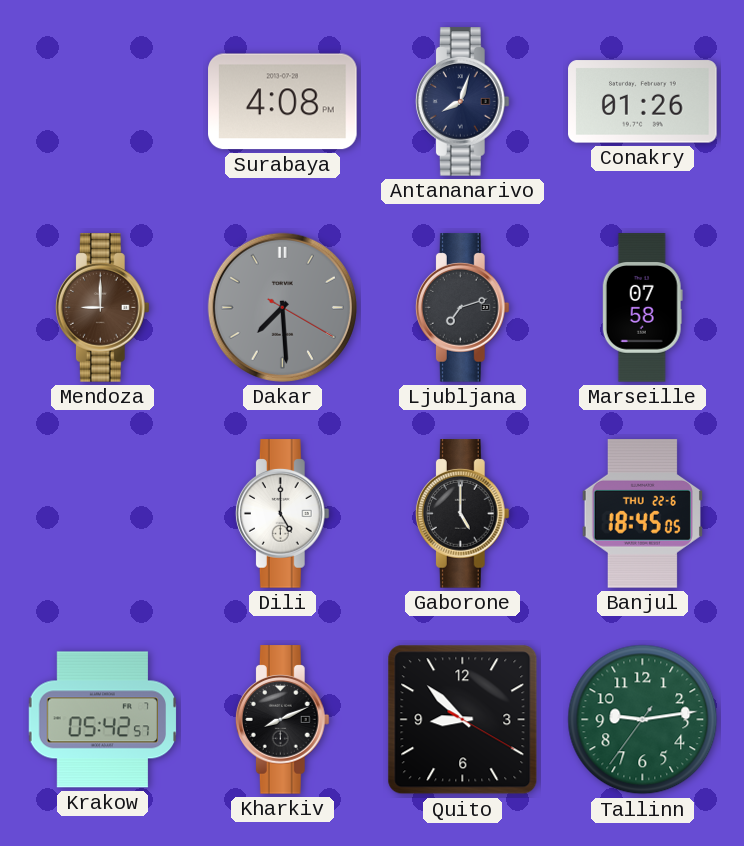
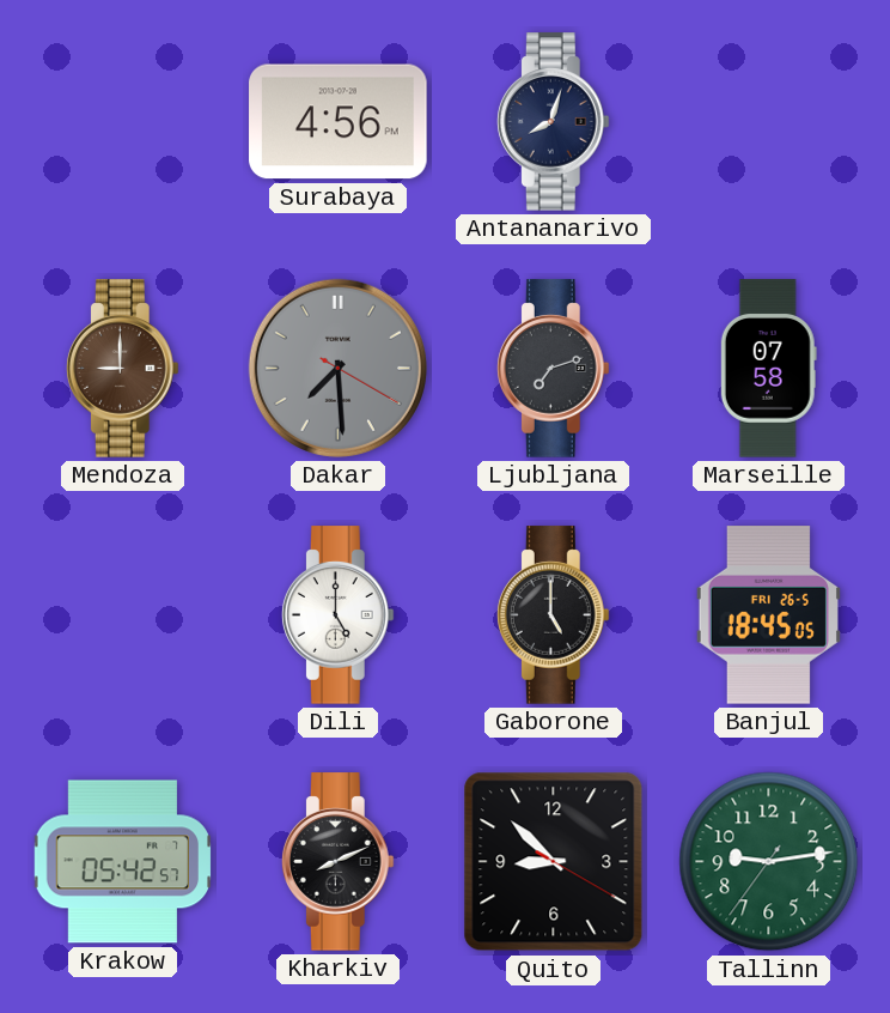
Surabaya: 4:08 -> 4:56 (339, 122)
Conakry: 01:26 -> none (643, 102)
Banjul date: THU 22-6 -> FRI 26-5 (768, 615)
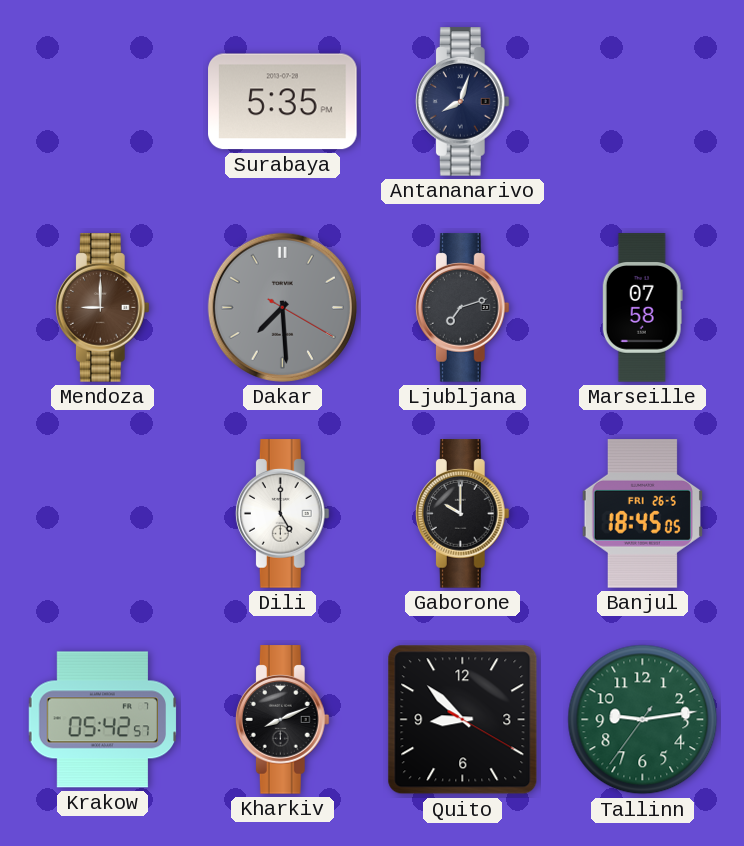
Surabaya: 4:56 -> 5:35 (283, 102)
Gaborone: 5:00 -> 10:00 (462, 514)
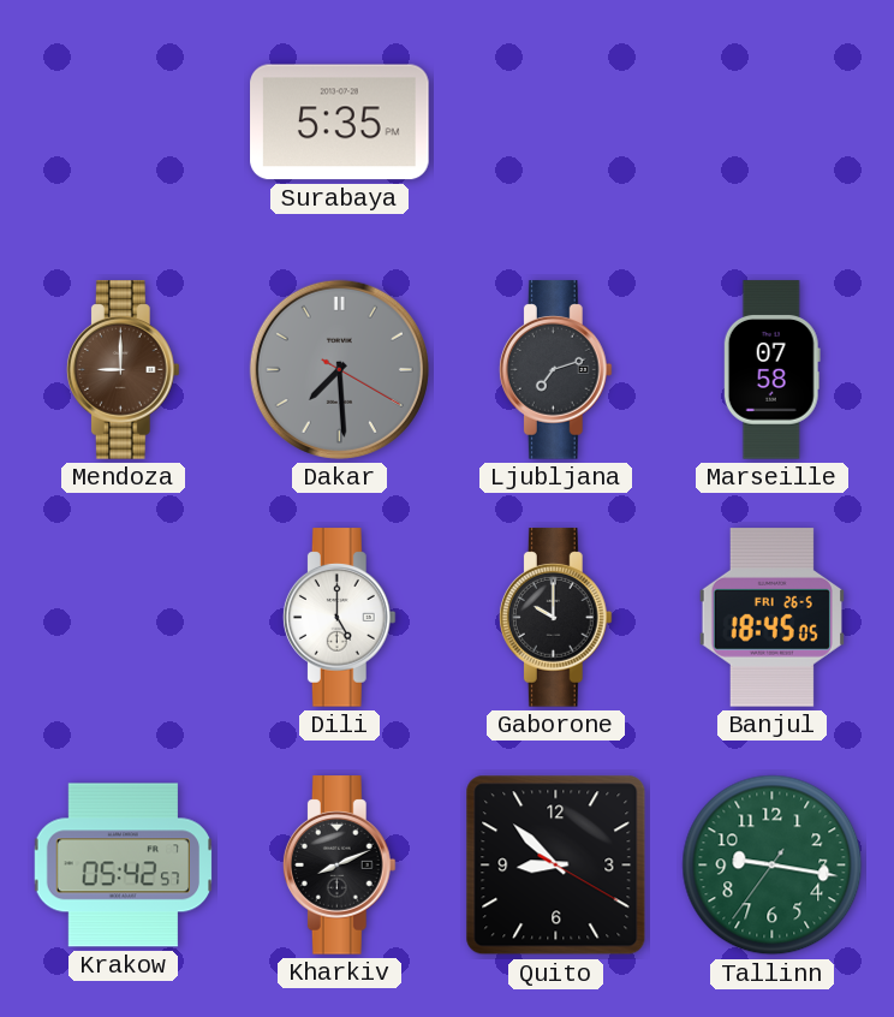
Antananarivo: 8:03 -> none (462, 102)
Tallinn: 9:13 -> 9:16 (773, 866)
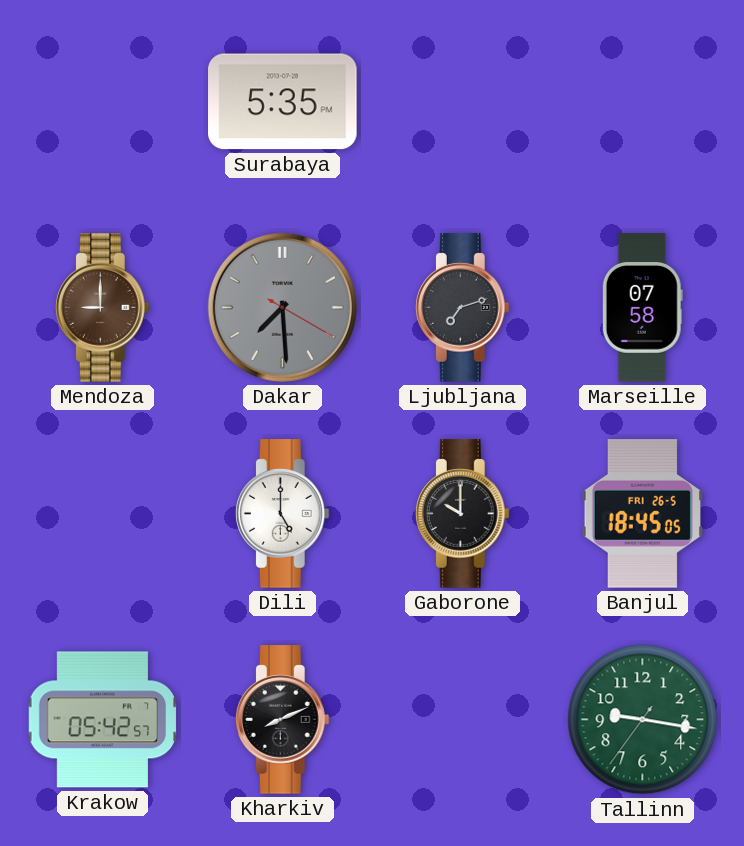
Quito: 8:52 -> none (556, 866)
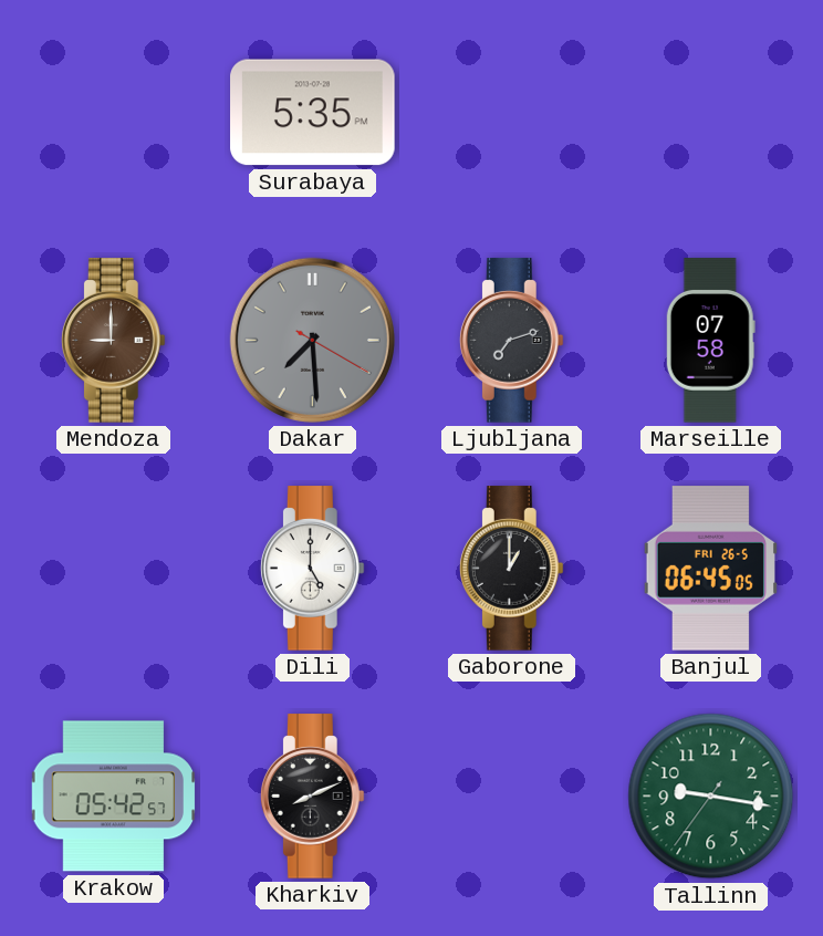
Gaborone: 10:00 -> 1:00 (511, 569)
Banjul: 18:45 -> 06:45 (710, 569)
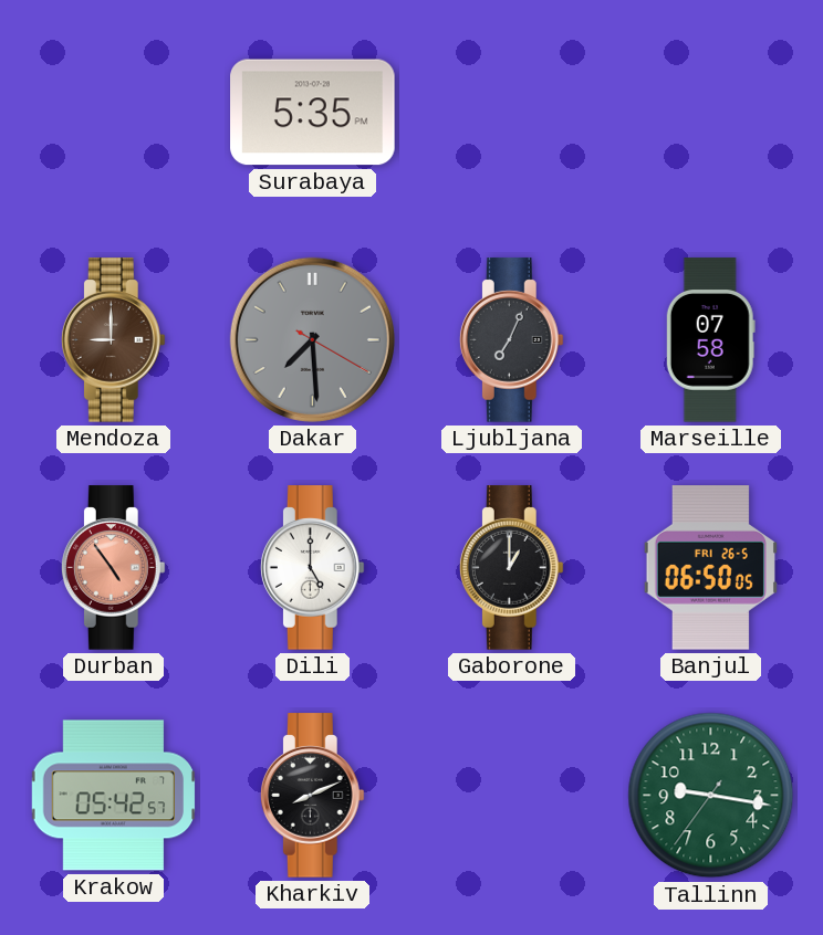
Ljubljana: 7:12 -> 7:04 (511, 340)
Durban: none -> 4:54 (113, 568)
Banjul: 06:45 -> 06:50 (710, 568)
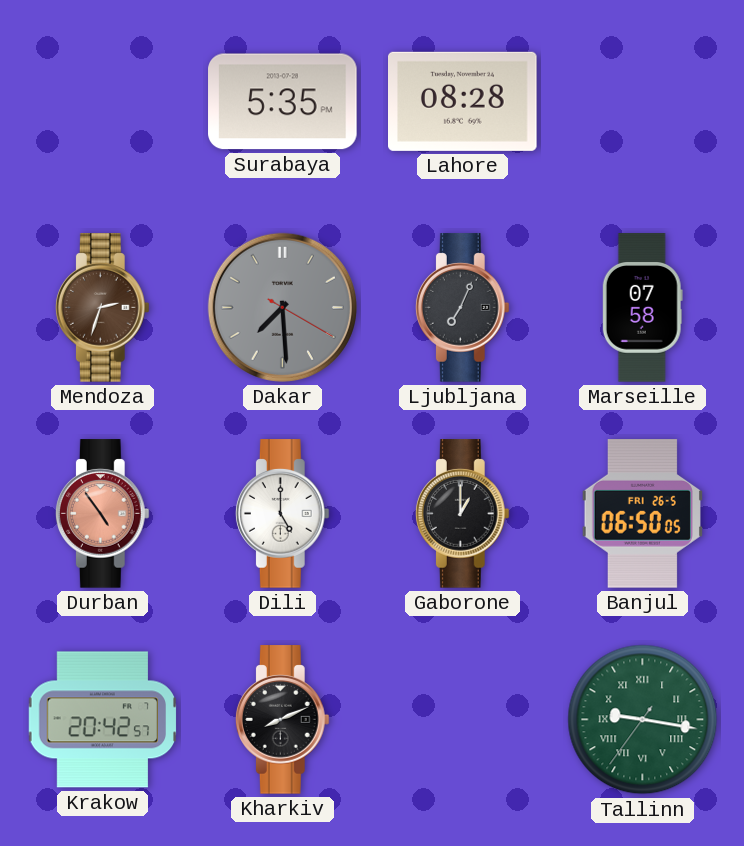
Lahore: none -> 08:28 (463, 101)
Mendoza: 9:00 -> 2:33 (102, 308)
Krakow: 05:42 -> 20:42 (102, 720)
Tallinn numerals: Arabic -> Roman (643, 720)
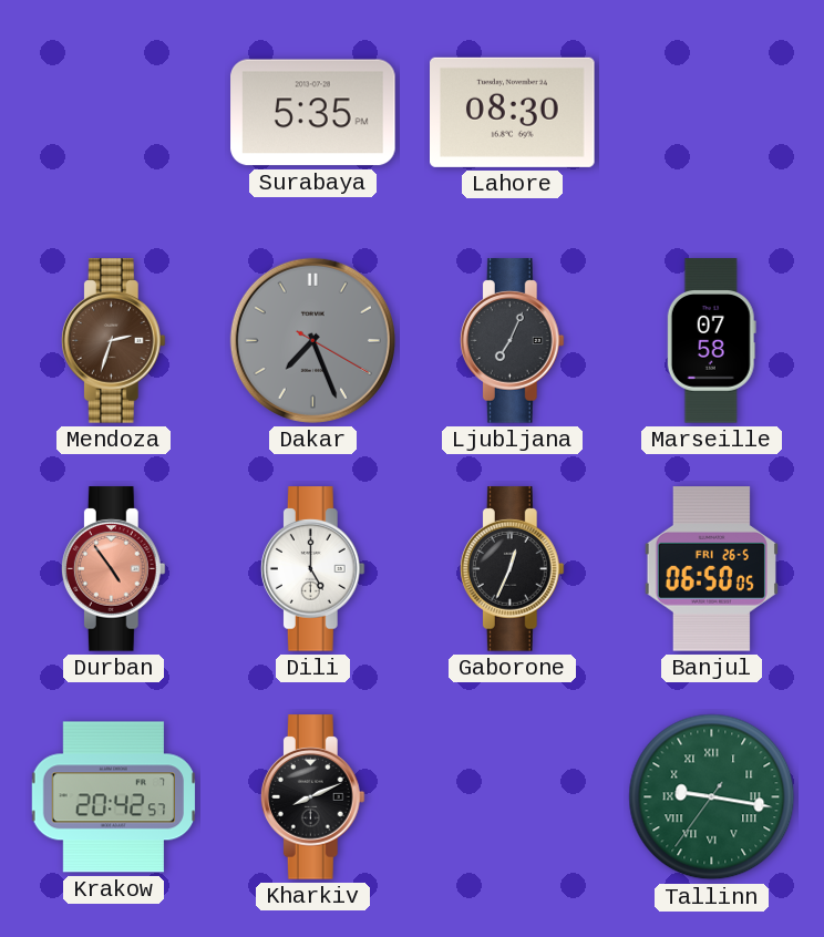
Lahore: 08:28 -> 08:30 (513, 112)
Dakar: 7:29 -> 7:26 (312, 340)
Gaborone: 1:00 -> 12:34 (512, 569)
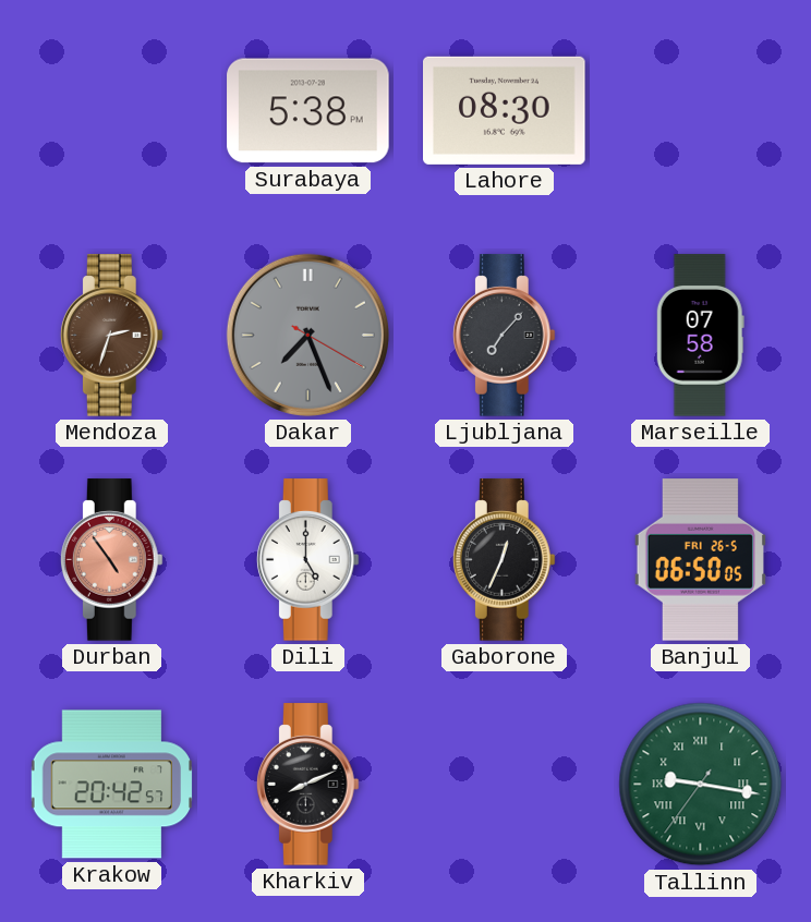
Surabaya: 5:35 -> 5:38 (308, 111)
Ljubljana: 7:04 -> 7:07 (504, 336)
